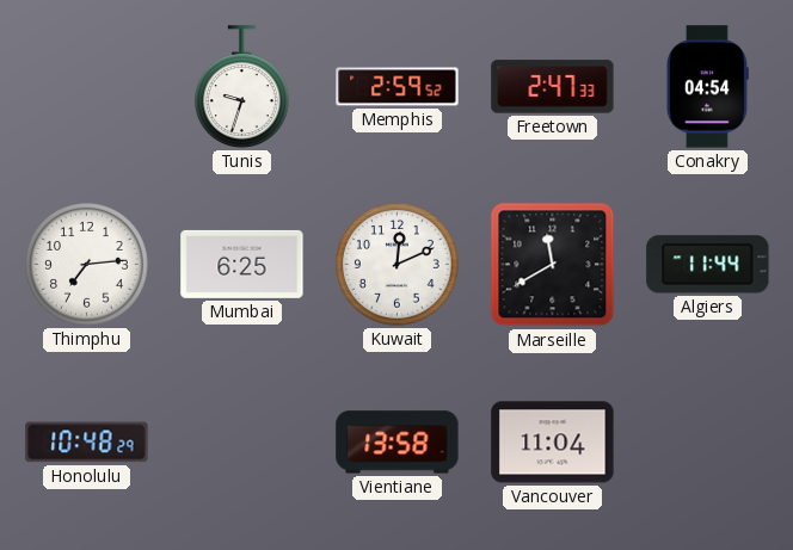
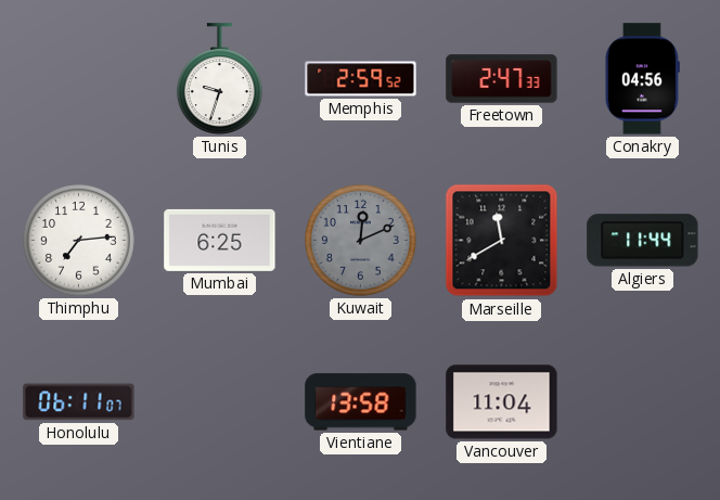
Conakry: 04:54 -> 04:56 (642, 79)
Kuwait dial: white -> grey (361, 241)
Honolulu: 10:48 -> 06:11 (79, 402)
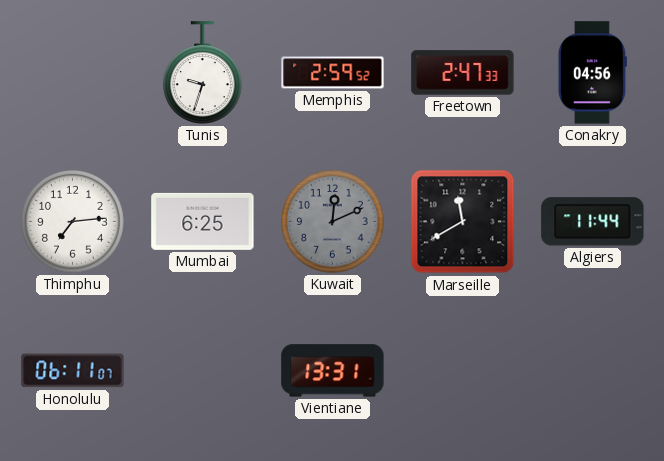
Vientiane: 13:58 -> 13:31 (333, 371)
Vancouver: 11:04 -> none (502, 402)
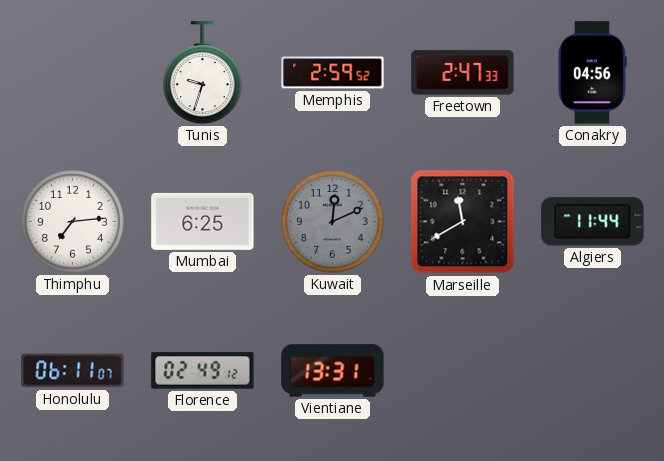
Florence: none -> 02:49 (203, 371)
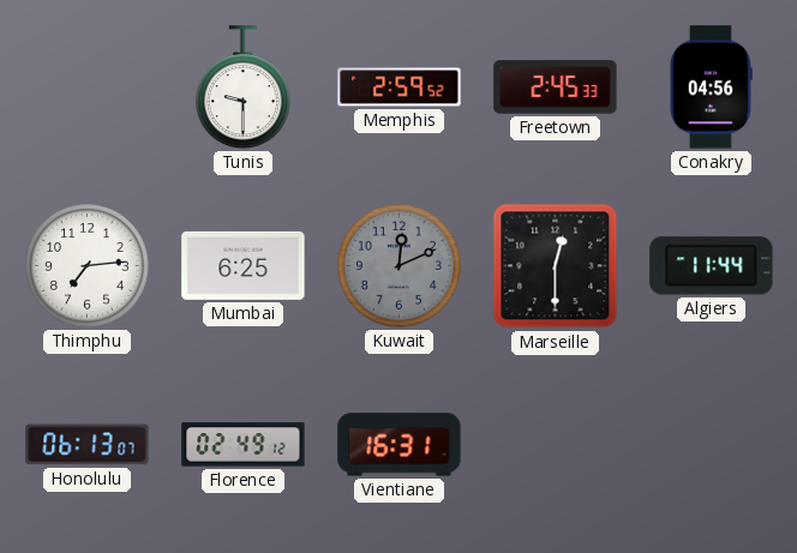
Tunis: 9:33 -> 9:30 (242, 88)
Freetown: 2:47 -> 2:45 (556, 88)
Marseille: 11:40 -> 12:30 (556, 266)
Honolulu: 06:11 -> 06:13 (88, 445)
Vientiane: 13:31 -> 16:31 (400, 445)
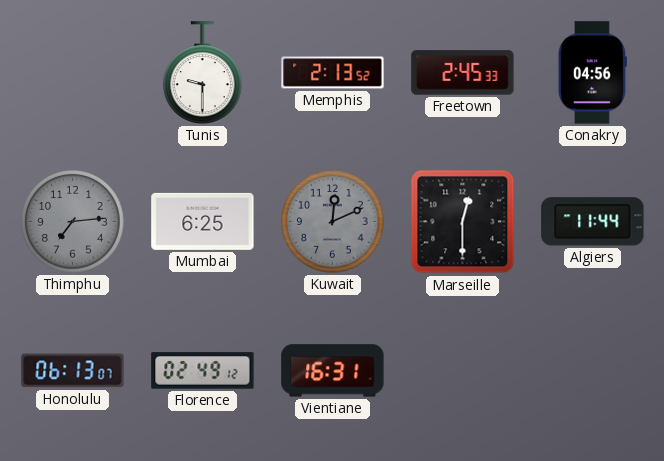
Memphis: 2:59 -> 2:13 (333, 73)
Thimphu dial: white -> grey (73, 222)
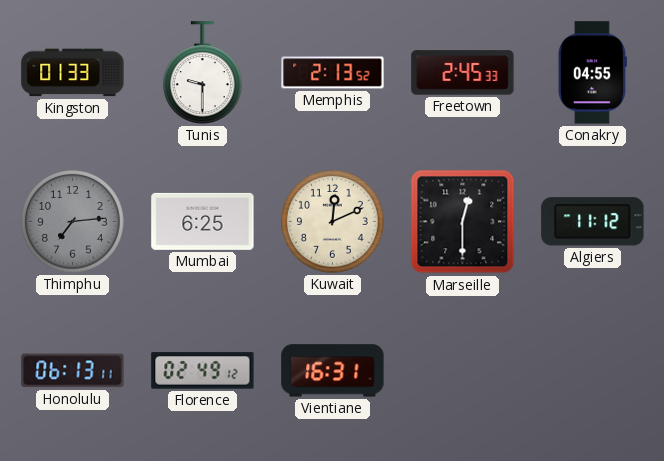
Kingston: none -> 01:33 (73, 73)
Conakry: 04:56 -> 04:55 (592, 73)
Kuwait dial: grey -> cream (333, 222)
Algiers: 11:44 -> 11:12 (593, 222)
Honolulu: 06:13:07 -> 06:13:11 (73, 371)
